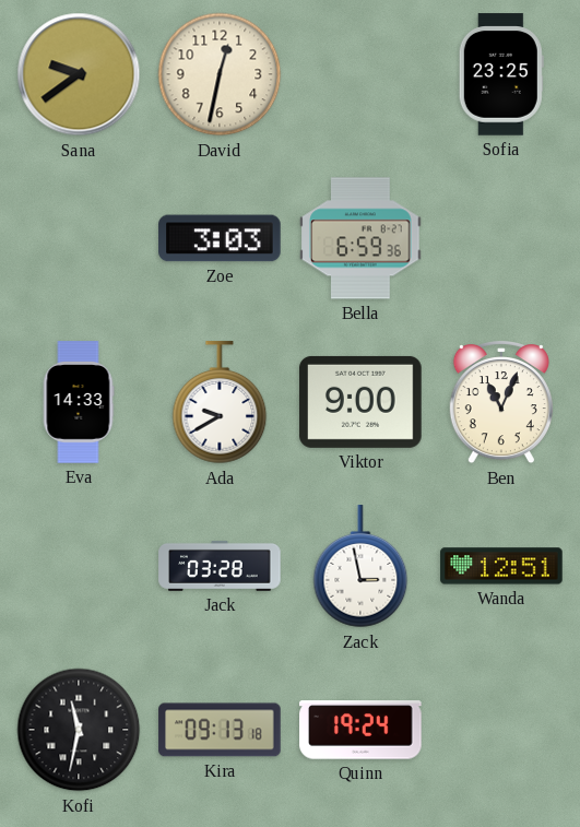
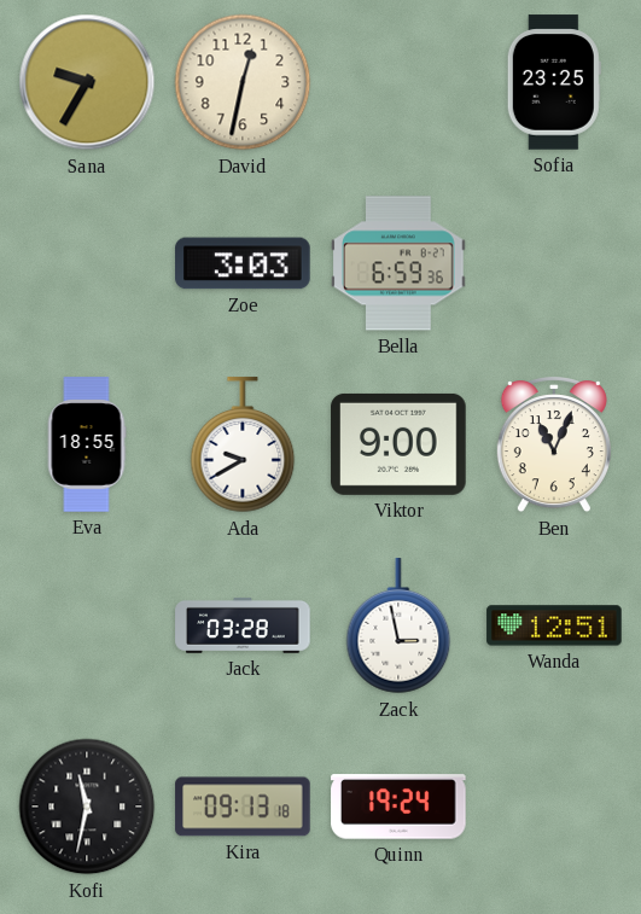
Sana: 9:39 -> 9:35 (87, 82)
Eva: 14:33 -> 18:55 (87, 444)
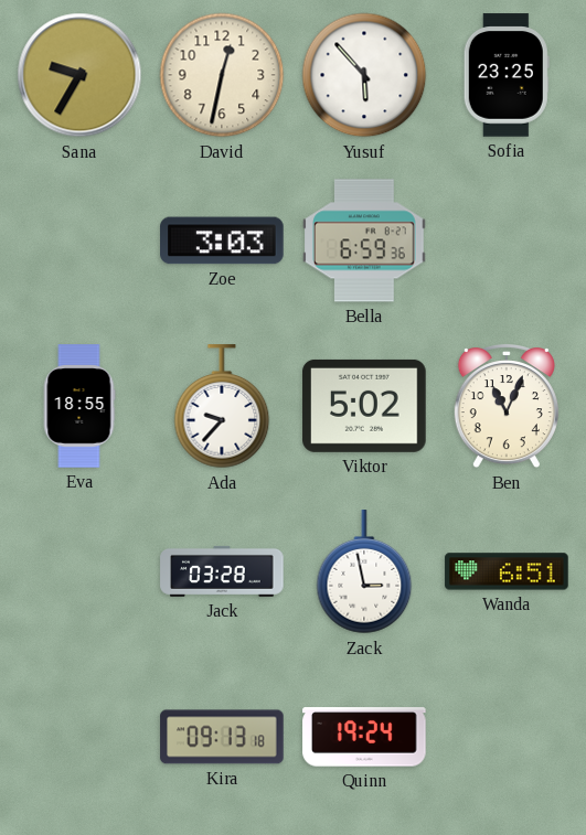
Yusuf: none -> 5:53 (364, 75)
Ada: 9:40 -> 9:37 (222, 407)
Viktor: 9:00 -> 5:02 (364, 406)
Wanda: 12:51 -> 6:51 (507, 571)
Kofi: 11:32 -> none (87, 807)
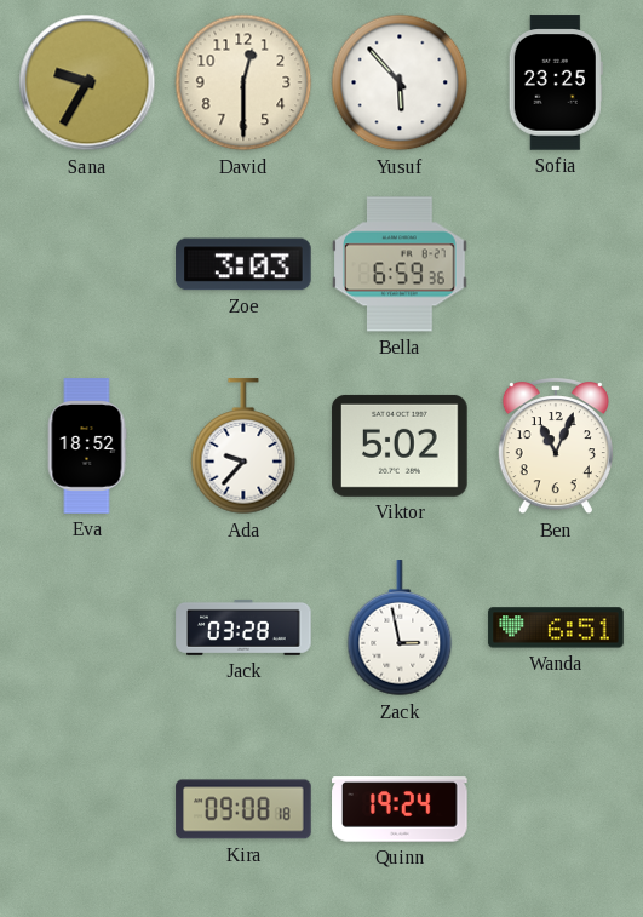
David: 12:32 -> 12:30 (243, 82)
Eva: 18:55 -> 18:52 (87, 446)
Kira: 09:13 -> 09:08 (243, 809)
